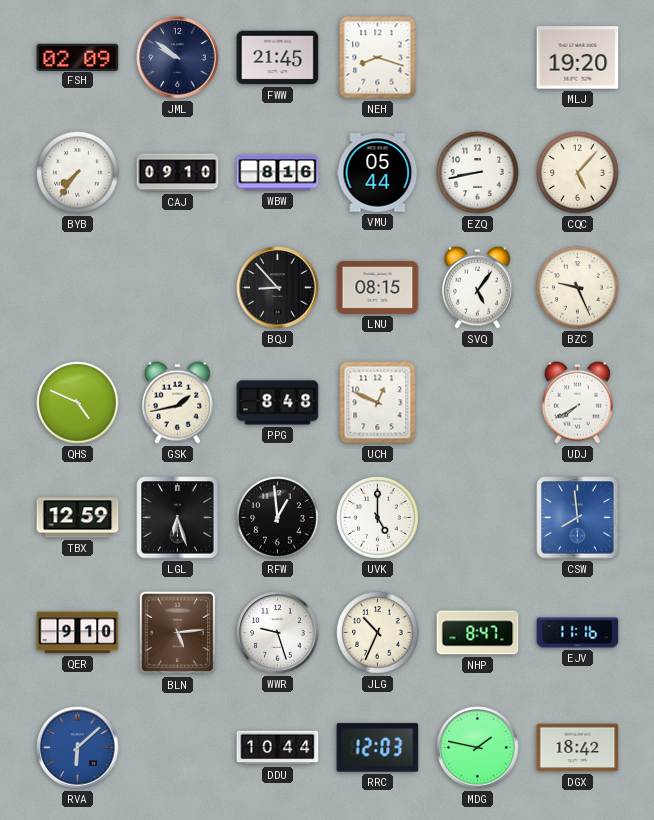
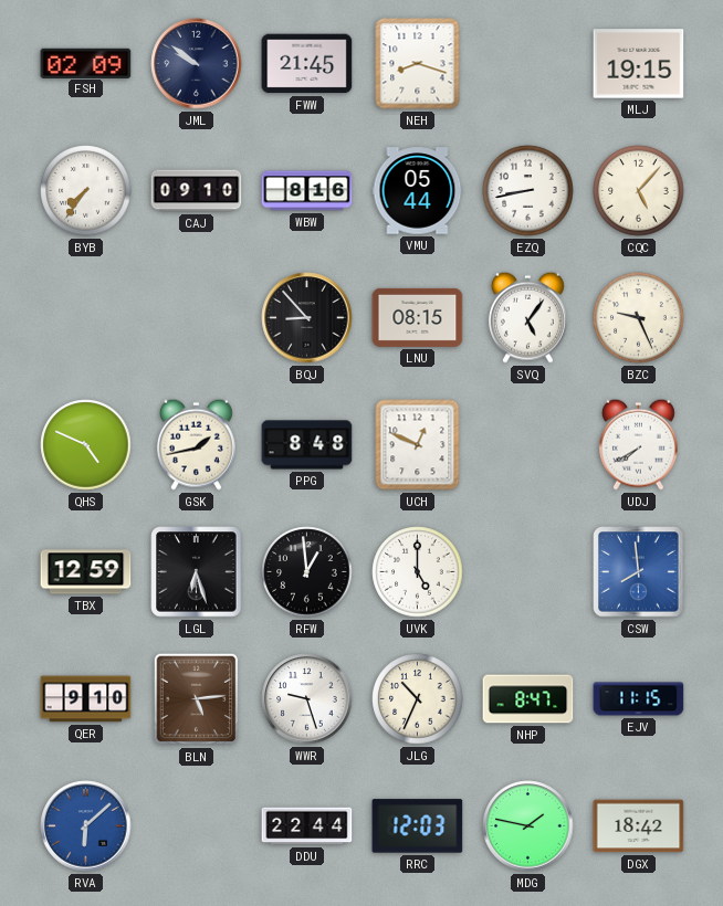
MLJ: 19:20 -> 19:15 (639, 64)
EJV: 11:16 -> 11:15 (639, 699)
DDU: 10:44 -> 22:44 (307, 826)
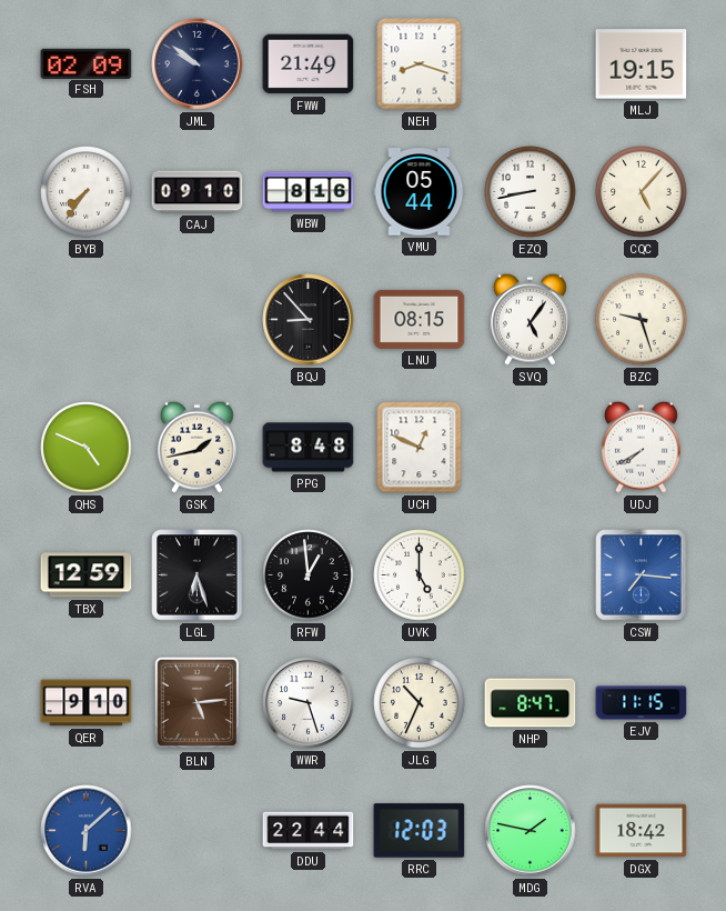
FWW: 21:45 -> 21:49 (309, 64)
BZC: 9:26 -> 9:27 (642, 320)
CSW: 7:59 -> 7:16 (642, 575)
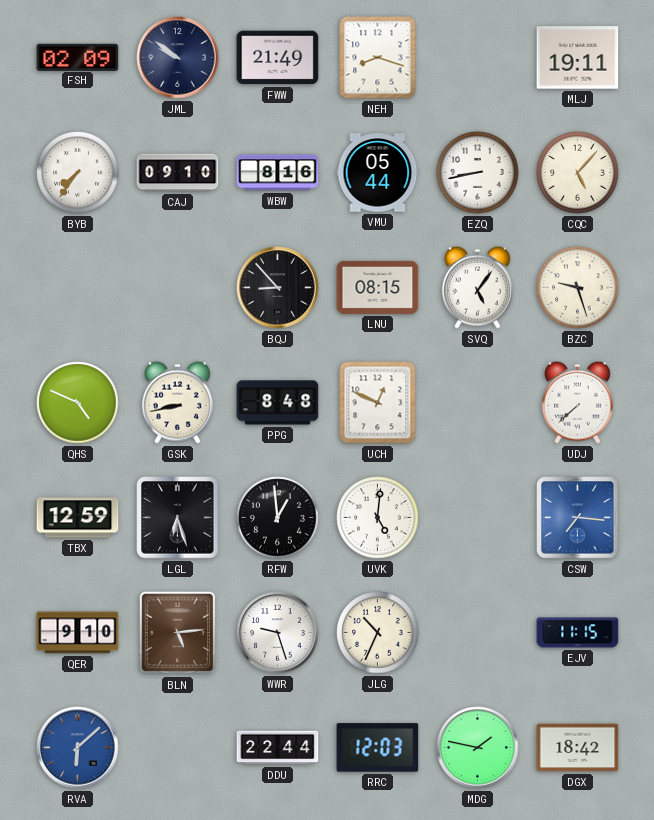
MLJ: 19:15 -> 19:11 (578, 58)
GSK: 1:43 -> 8:43 (177, 402)
UDJ: 7:40 -> 7:38 (577, 402)
UVK: 5:00 -> 5:01 (378, 518)
NHP: 8:47 -> none (531, 703)
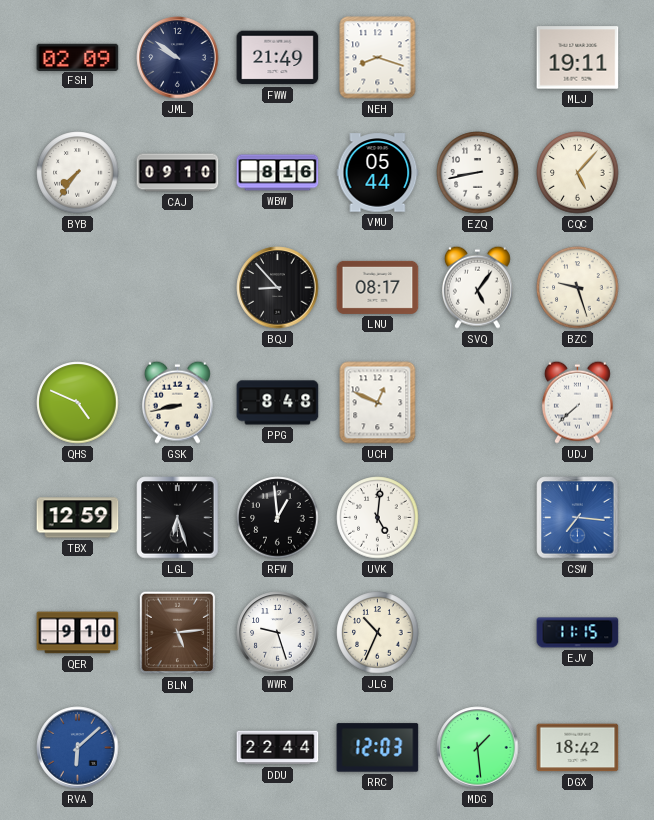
LNU: 08:15 -> 08:17 (378, 287)
MDG: 1:47 -> 1:29 (478, 748)
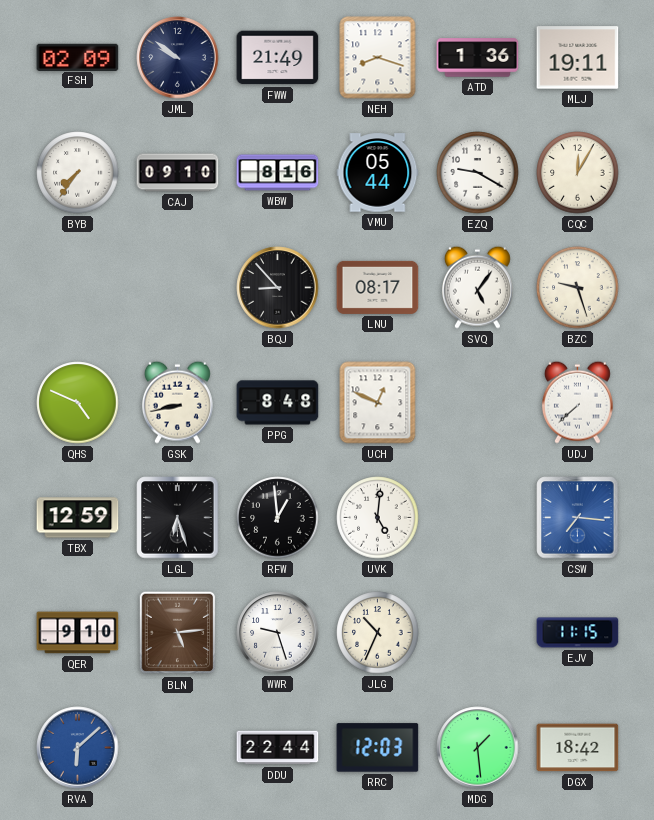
ATD: none -> 1:36 (478, 58)
EZQ: 8:43 -> 9:20 (478, 173)
CQC: 5:07 -> 12:05 (578, 173)
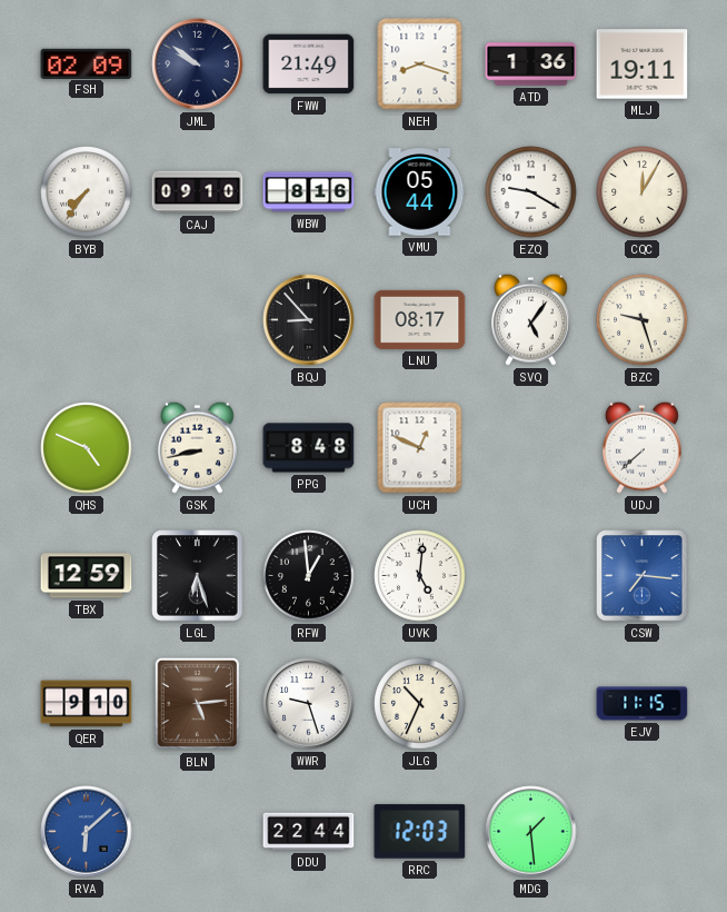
DGX: 18:42 -> none (578, 748)
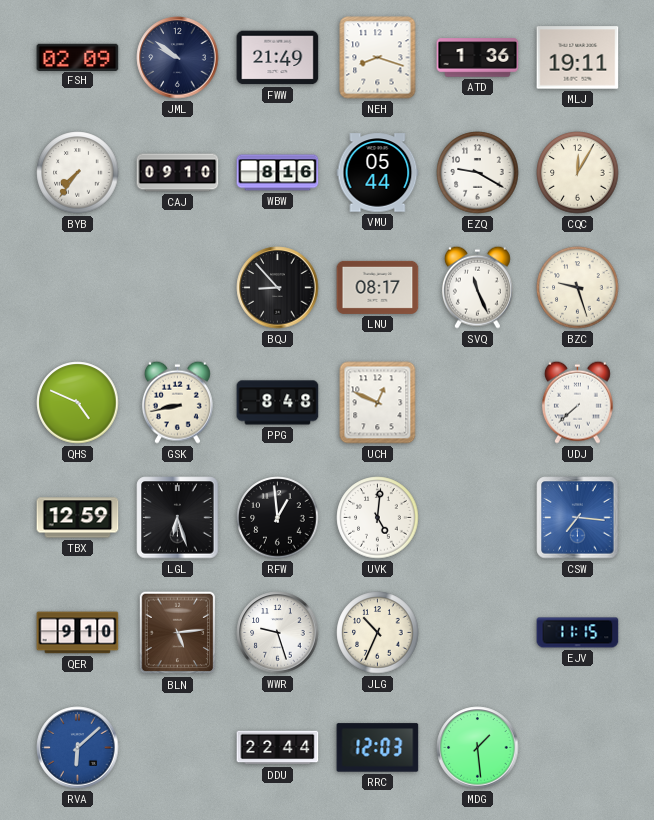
SVQ: 5:06 -> 11:26 (477, 287)
